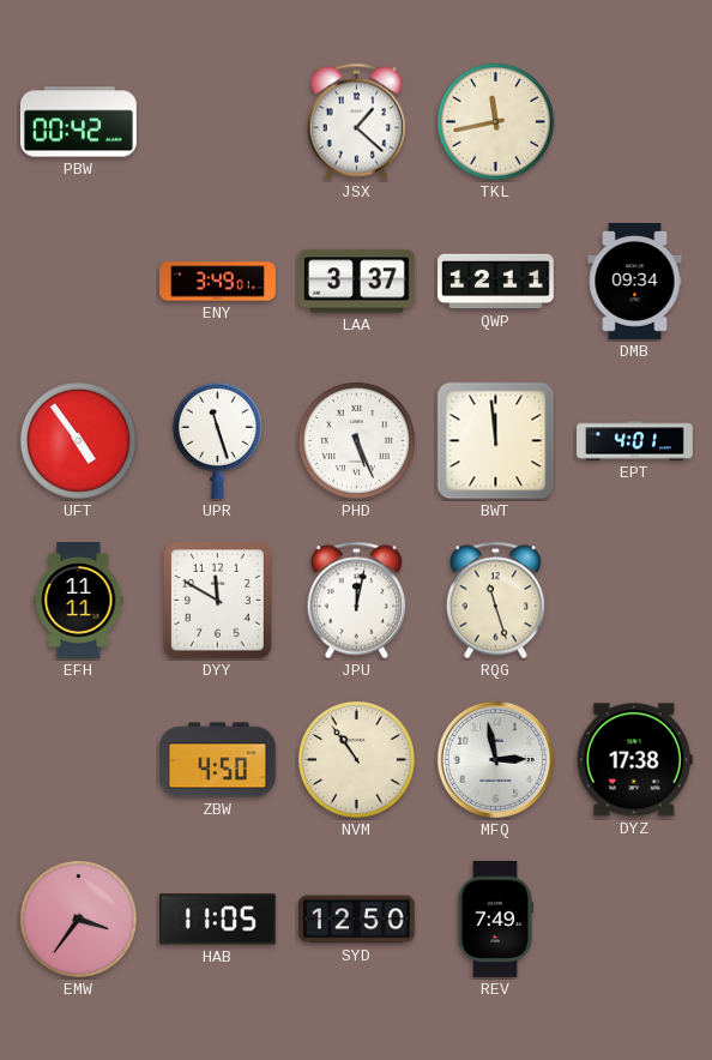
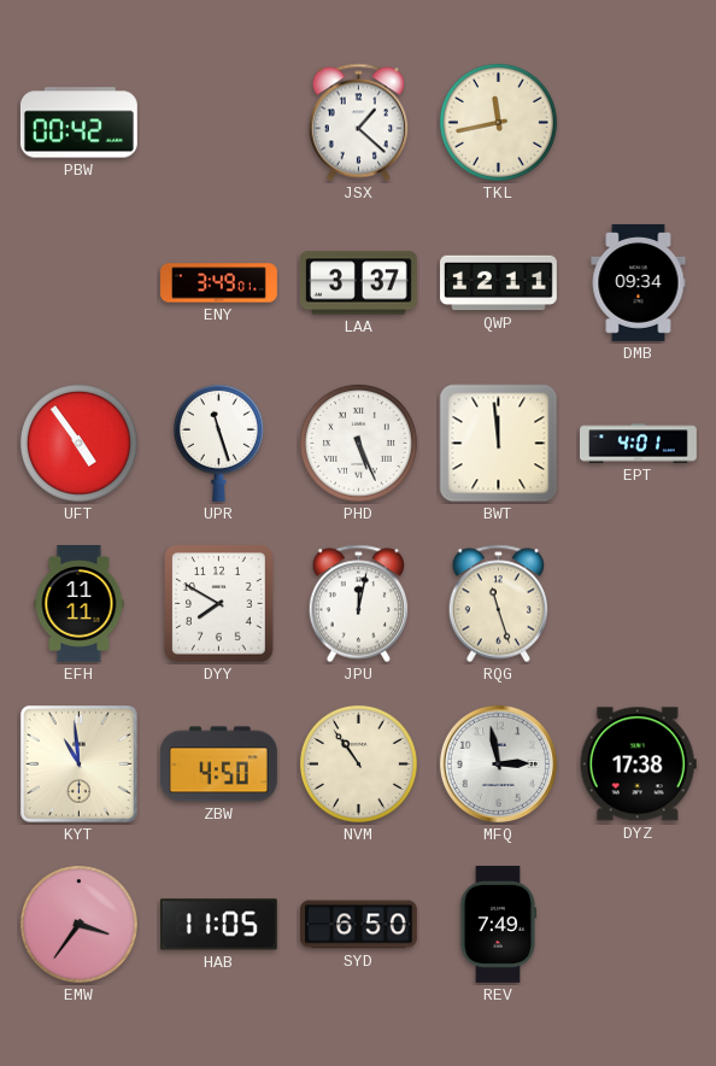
DYY: 11:50 -> 7:50 (219, 604)
KYT: none -> 10:59 (80, 765)
SYD: 12:50 -> 6:50 (358, 925)
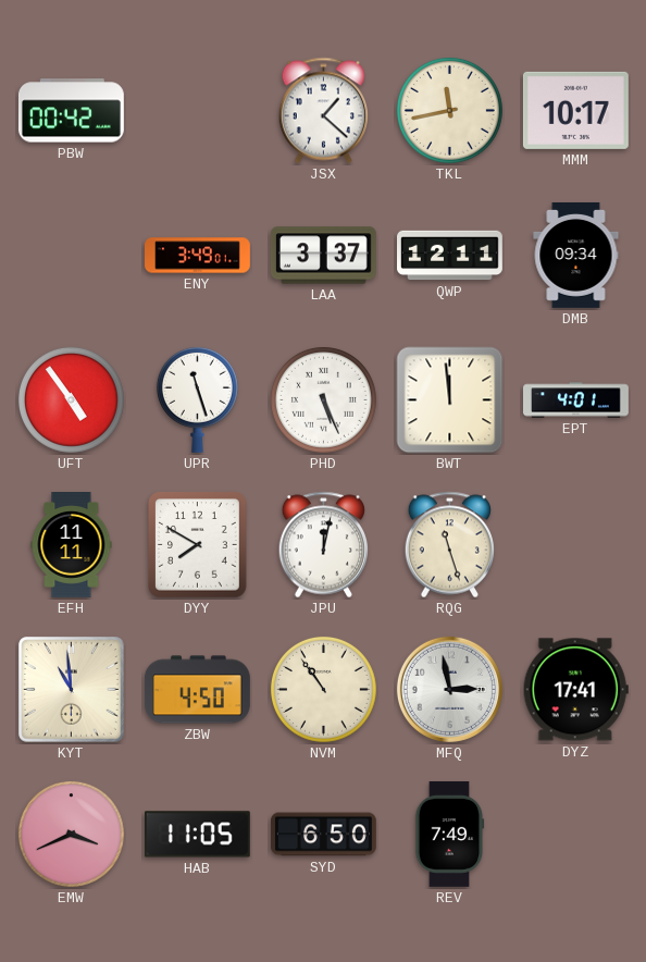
MMM: none -> 10:17 (575, 110)
DYZ: 17:38 -> 17:41 (575, 690)
EMW: 3:36 -> 3:41 (71, 834)
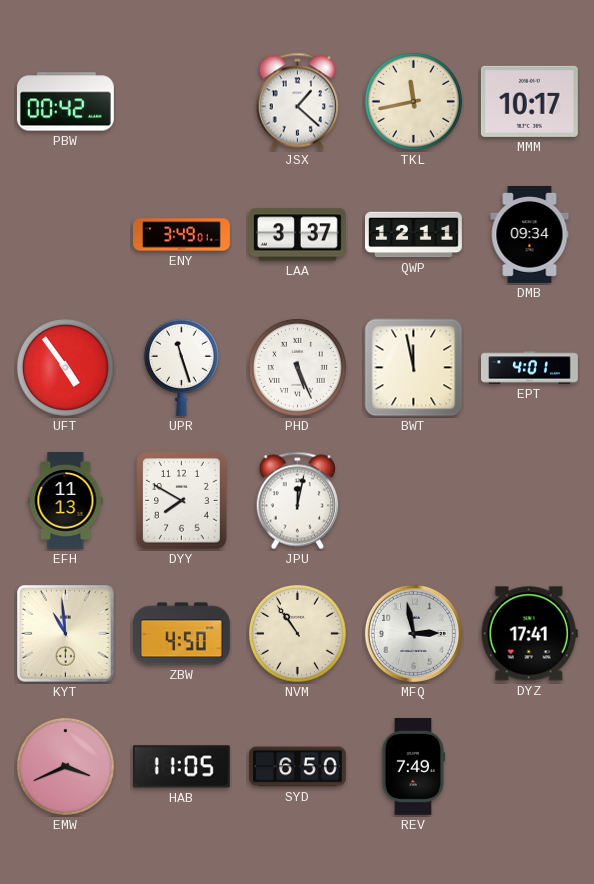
BWT: 11:59 -> 11:58 (414, 368)
EFH: 11:11 -> 11:13 (66, 501)
RQG: 11:27 -> none (449, 545)
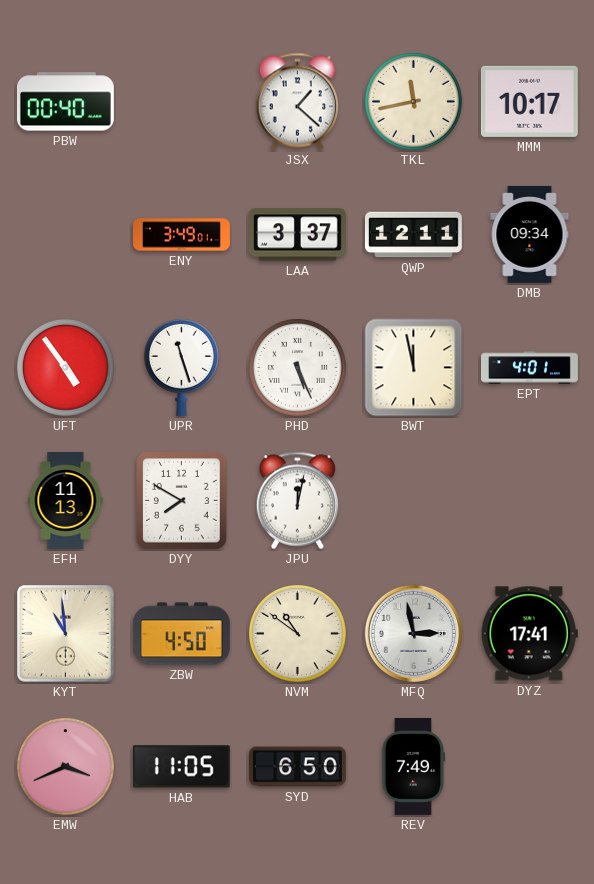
PBW: 00:42 -> 00:40 (65, 102)
NVM: 10:54 -> 10:51 (297, 633)
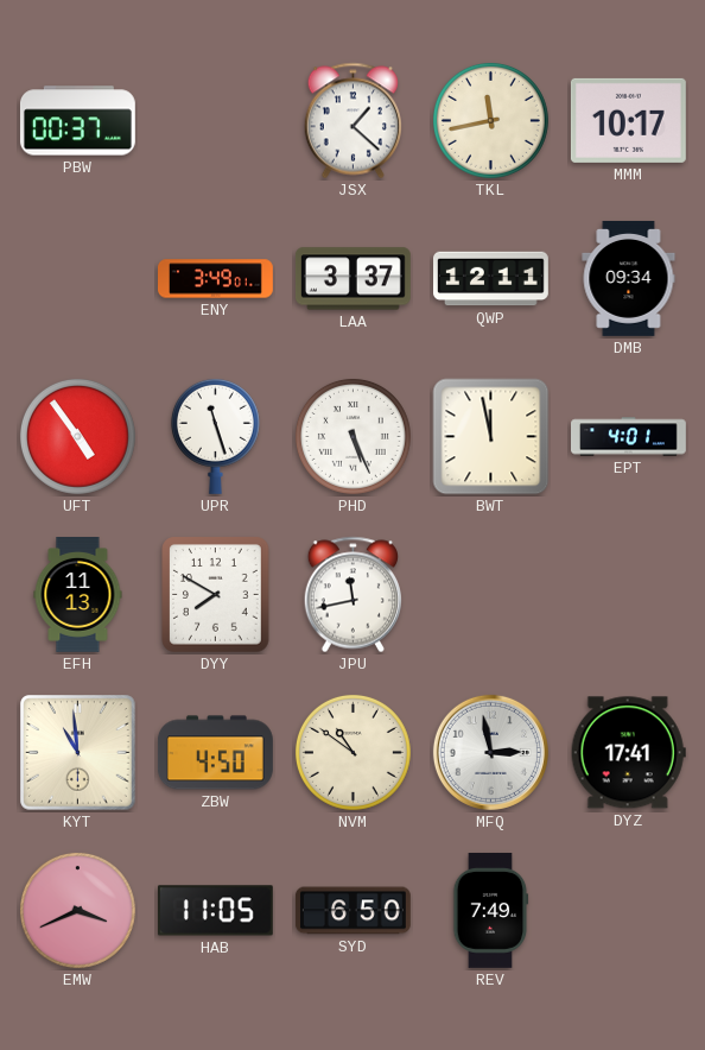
PBW: 00:40 -> 00:37 (77, 121)
JPU: 12:02 -> 11:43 (352, 595)
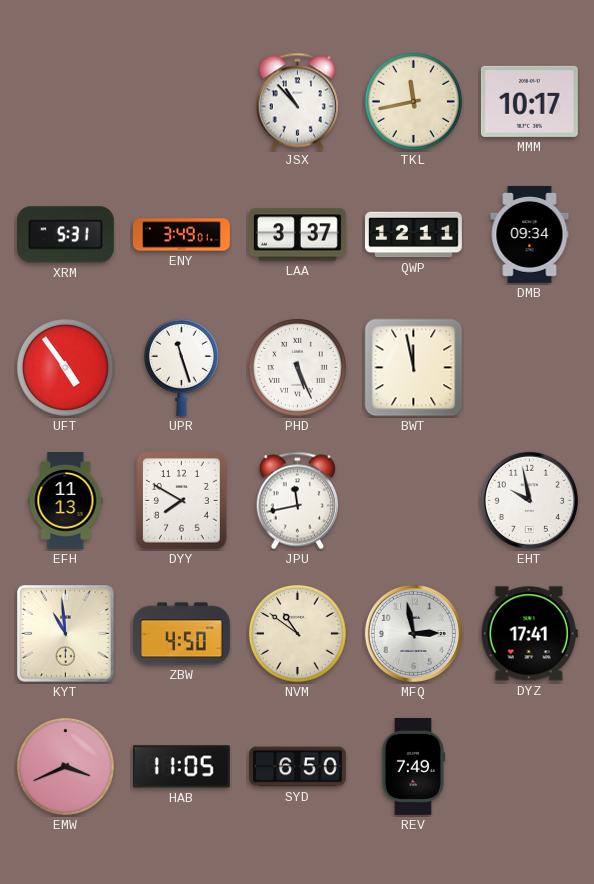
PBW: 00:37 -> none (77, 121)
JSX: 1:22 -> 10:53 (297, 102)
XRM: none -> 5:31 (65, 235)
EPT: 4:01 -> none (629, 437)
EHT: none -> 9:58 (529, 500)
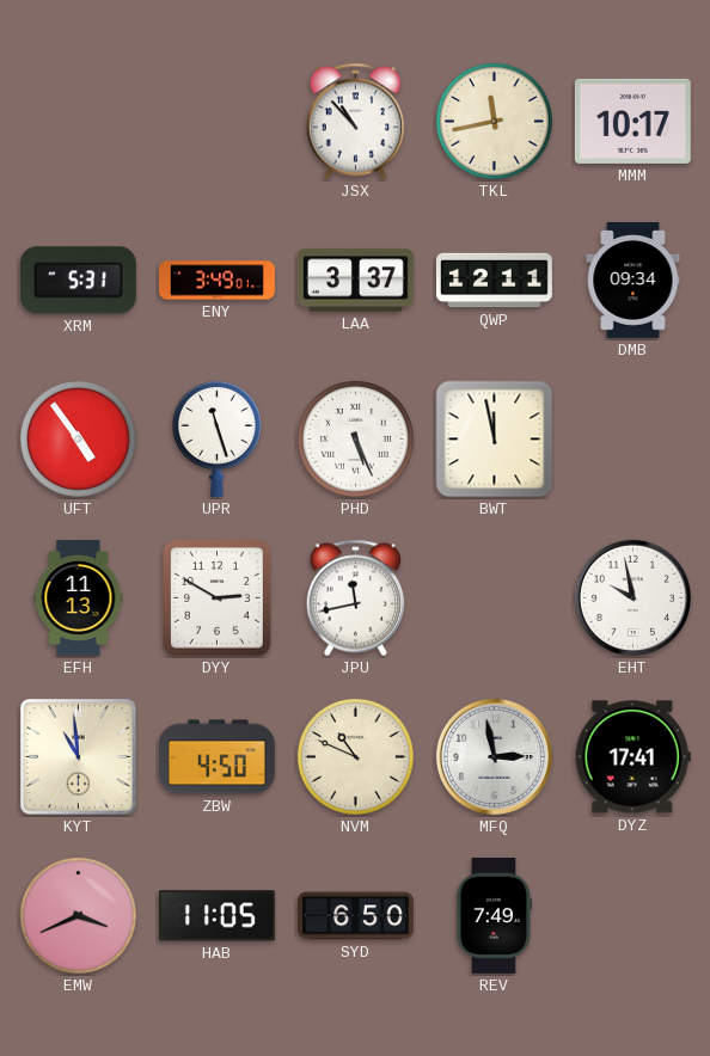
DYY: 7:50 -> 2:50 (218, 598)
NVM: 10:51 -> 10:49 (355, 756)
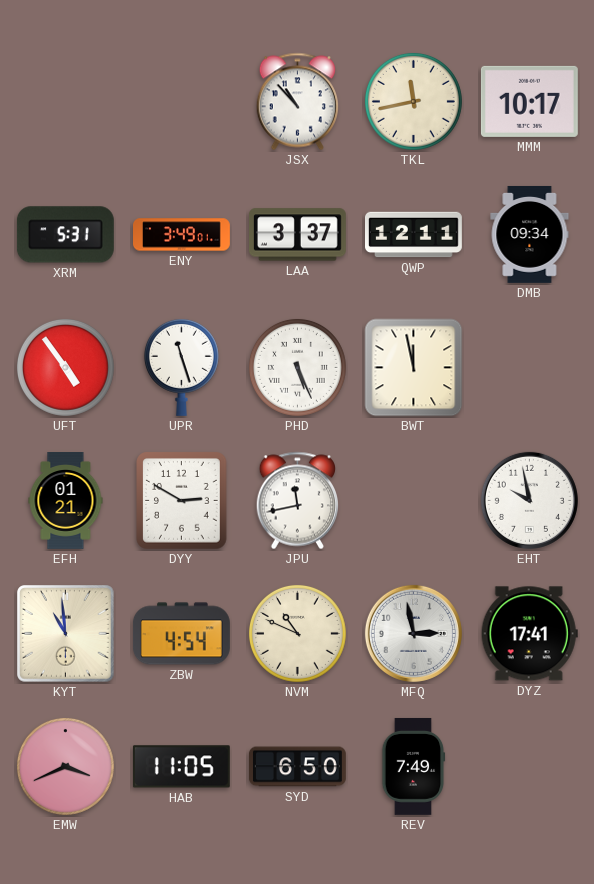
EFH: 11:13 -> 01:21 (66, 501)
ZBW: 4:50 -> 4:54 (181, 634)
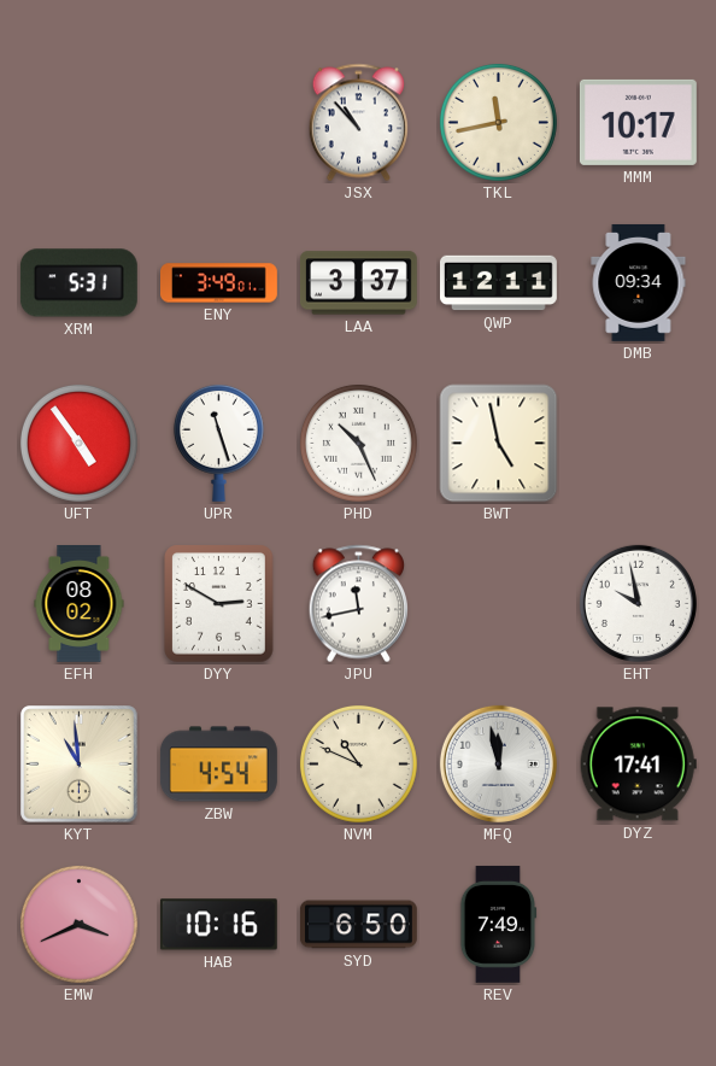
PHD: 5:26 -> 10:26 (358, 443)
BWT: 11:58 -> 4:58 (499, 444)
EFH: 01:21 -> 08:02 (80, 604)
MFQ: 2:58 -> 11:58 (498, 763)
HAB: 11:05 -> 10:16 (218, 925)
